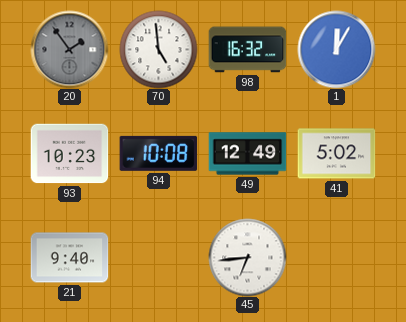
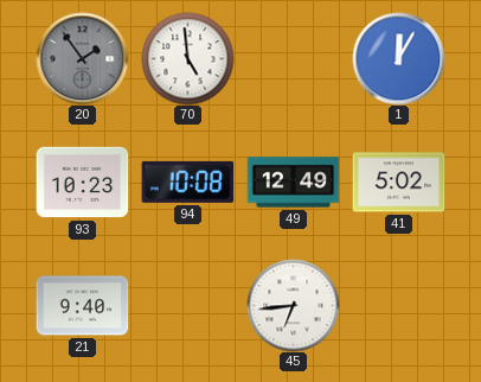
98: 16:32 -> none (247, 50)
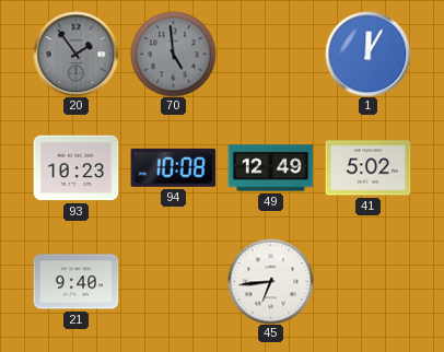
70 dial: white -> grey (173, 54)
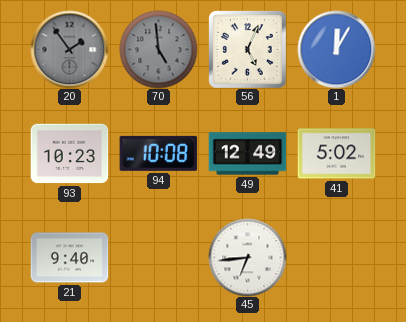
56: none -> 5:04 (248, 50)
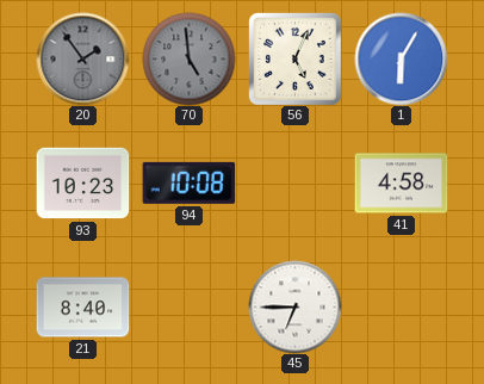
1: 12:05 -> 6:05 (401, 58)
49: 12:49 -> none (247, 154)
41: 5:02 -> 4:58 (401, 184)
21: 9:40 -> 8:40 (82, 308)
45: 6:44 -> 6:45 (294, 306)
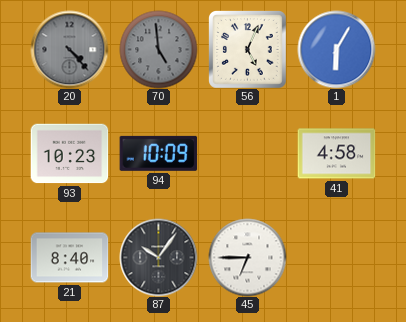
20: 1:54 -> 4:23 (69, 49)
94: 10:08 -> 10:09 (158, 153)
87: none -> 10:06 (158, 257)
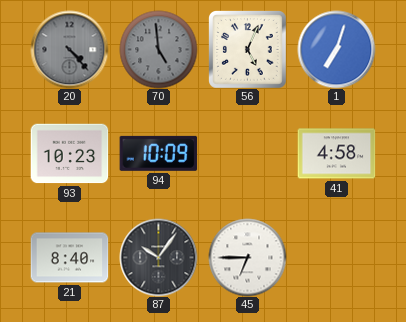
1: 6:05 -> 7:03 (336, 49)
